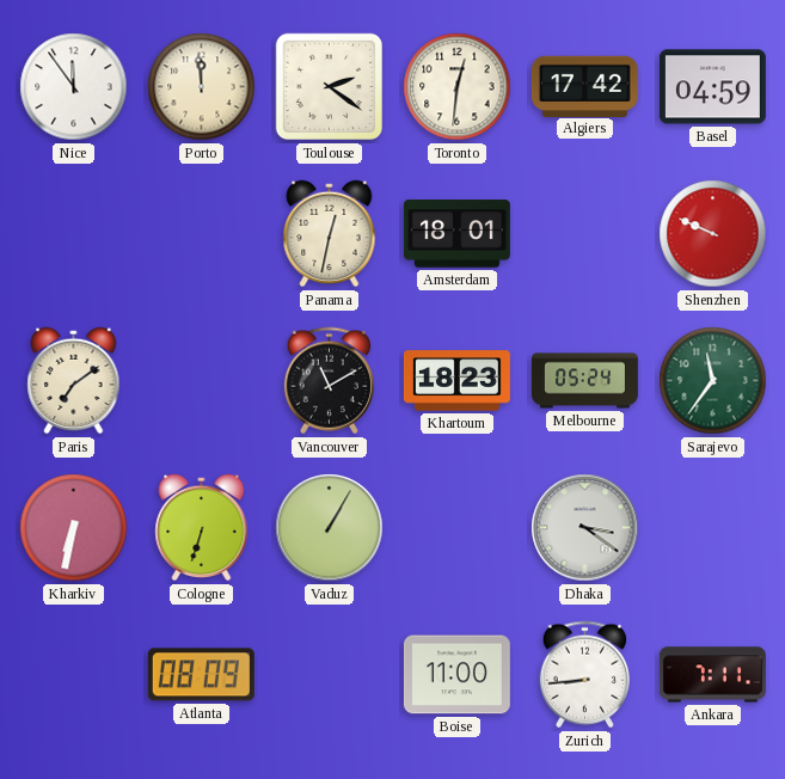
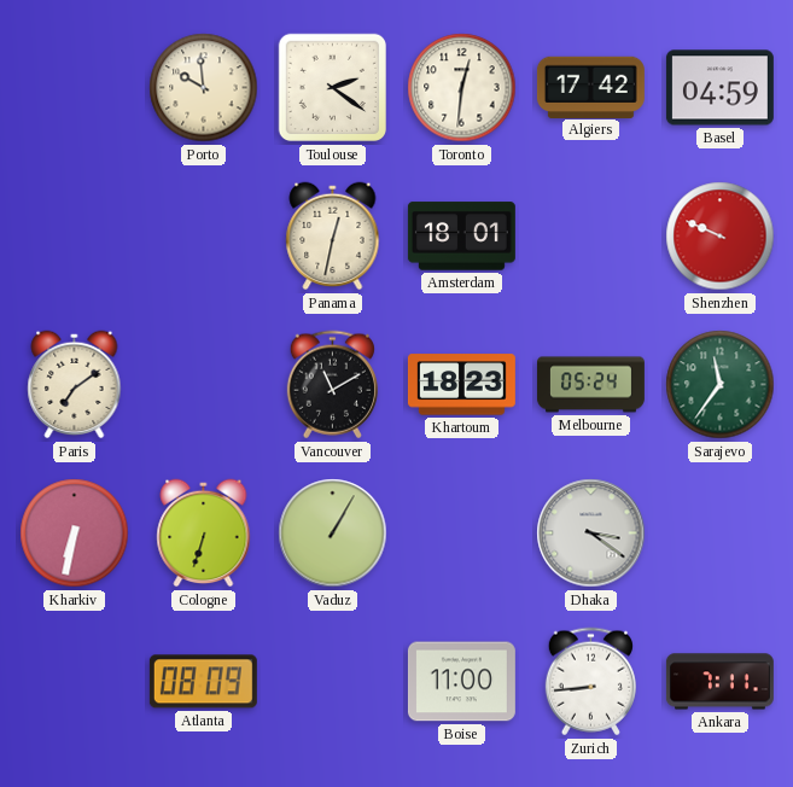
Nice: 11:54 -> none (74, 87)
Porto: 11:59 -> 9:59 (204, 88)
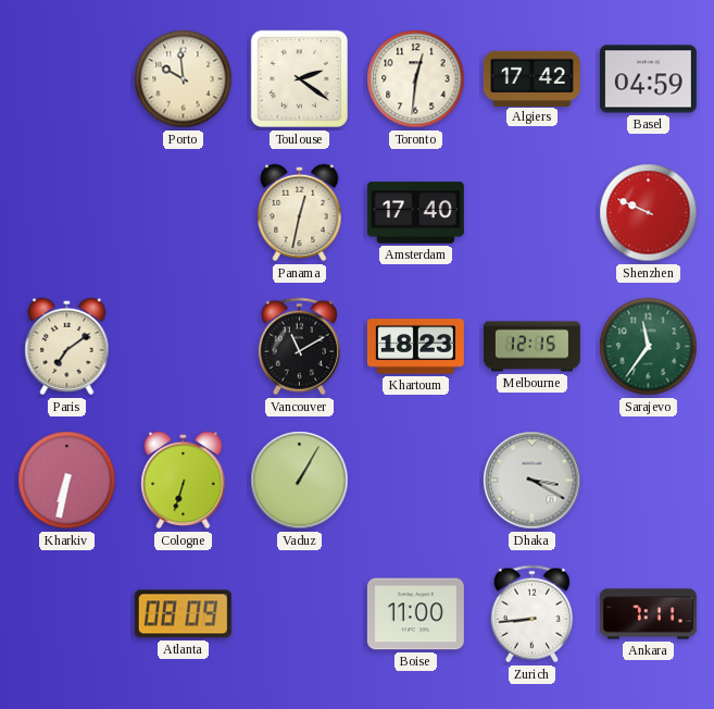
Amsterdam: 18:01 -> 17:40 (415, 213)
Melbourne: 05:24 -> 12:15 (531, 347)
Dhaka: 3:21 -> 3:20 (533, 481)
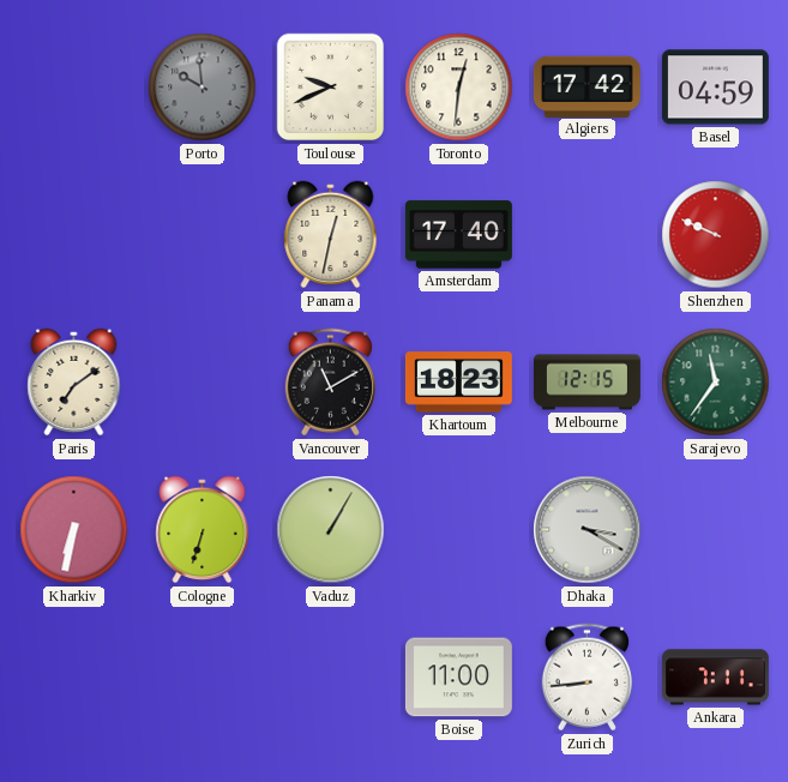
Porto dial: cream -> grey (203, 88)
Toulouse: 2:21 -> 9:41 (331, 88)
Atlanta: 08:09 -> none (183, 614)
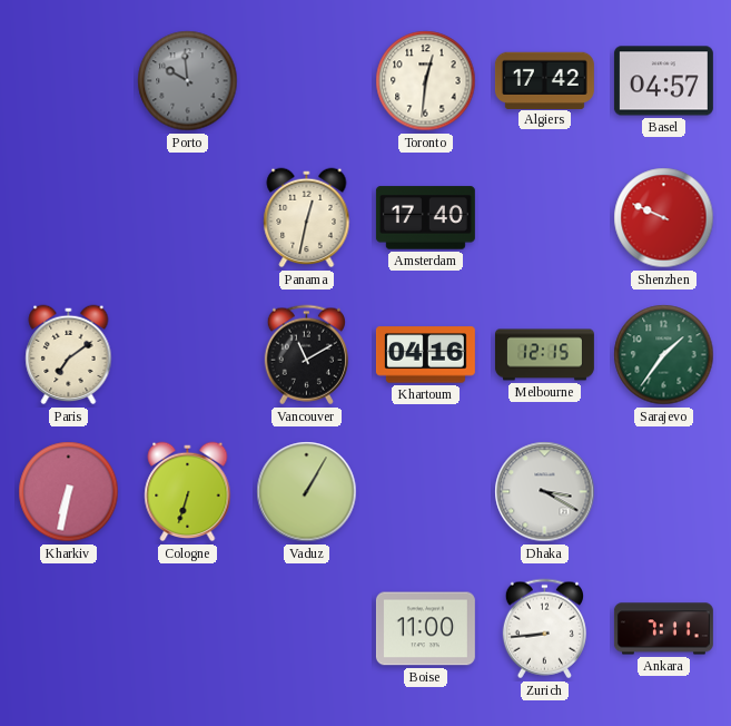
Toulouse: 9:41 -> none (331, 88)
Basel: 04:59 -> 04:57 (663, 81)
Khartoum: 18:23 -> 04:16 (425, 355)
Sarajevo: 11:36 -> 1:36 (664, 355)
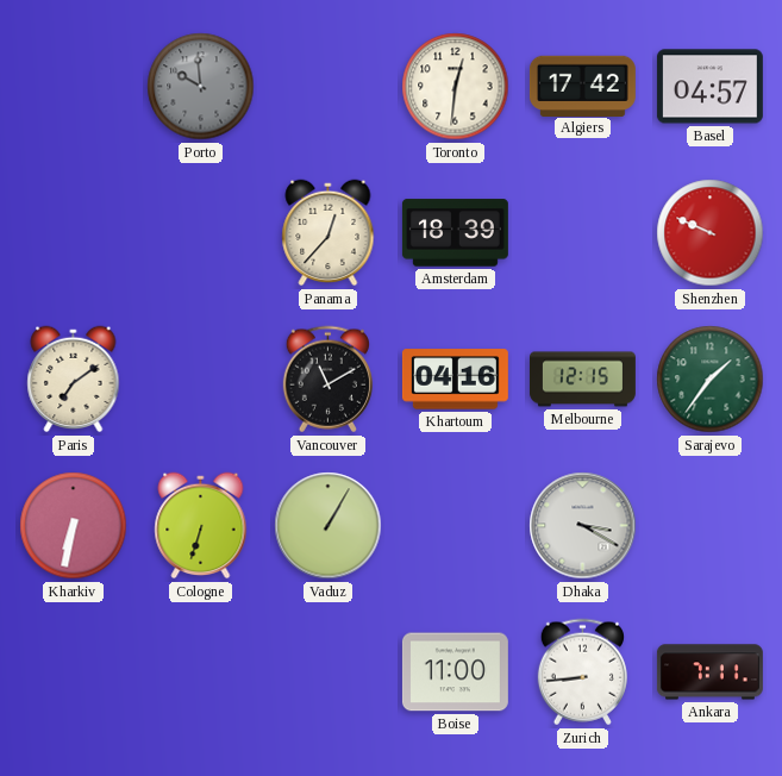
Panama: 12:32 -> 12:37 (329, 233)
Amsterdam: 17:40 -> 18:39 (455, 233)
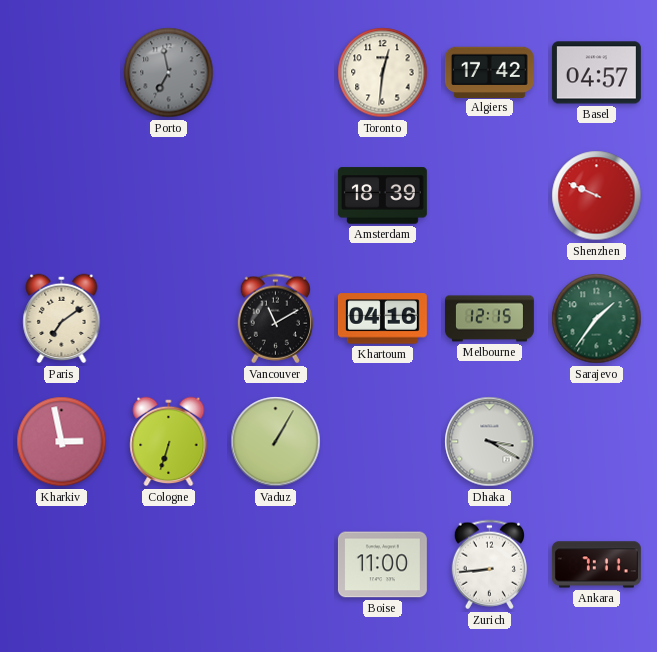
Porto: 9:59 -> 6:58 (169, 73)
Panama: 12:37 -> none (329, 233)
Kharkiv: 6:32 -> 2:58 (62, 442)
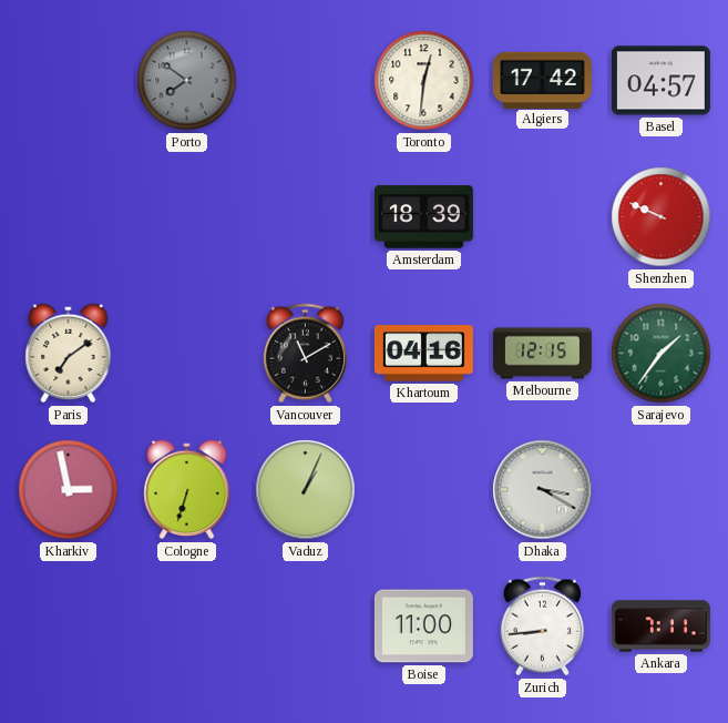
Porto: 6:58 -> 7:51 (187, 81)
Vaduz: 1:05 -> 1:04 (306, 490)
